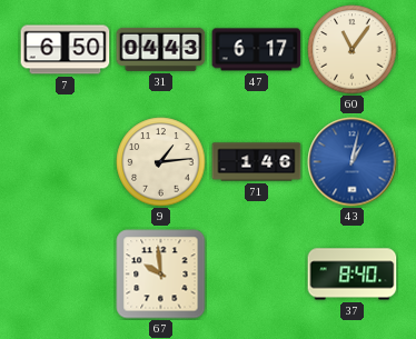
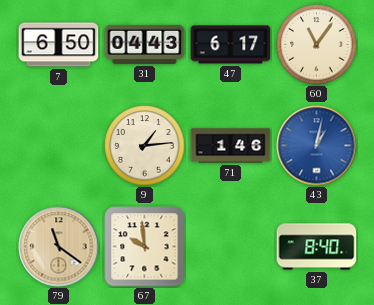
79: none -> 11:21 (59, 247)
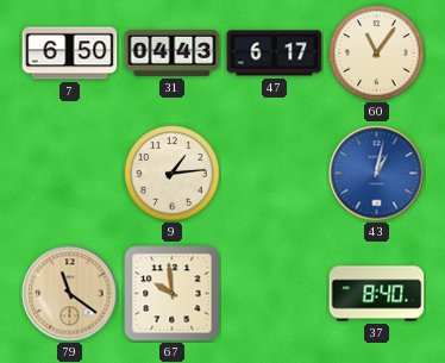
71: 1:46 -> none (231, 146)
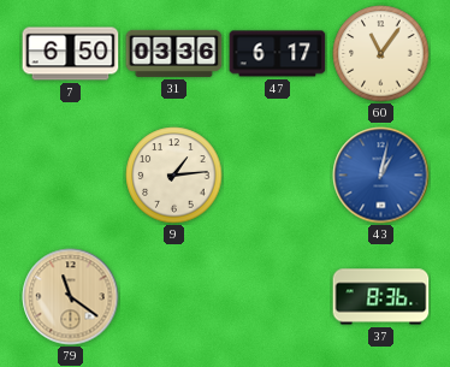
31: 04:43 -> 03:36 (174, 53)
67: 9:59 -> none (173, 294)
37: 8:40 -> 8:36 (381, 297)
